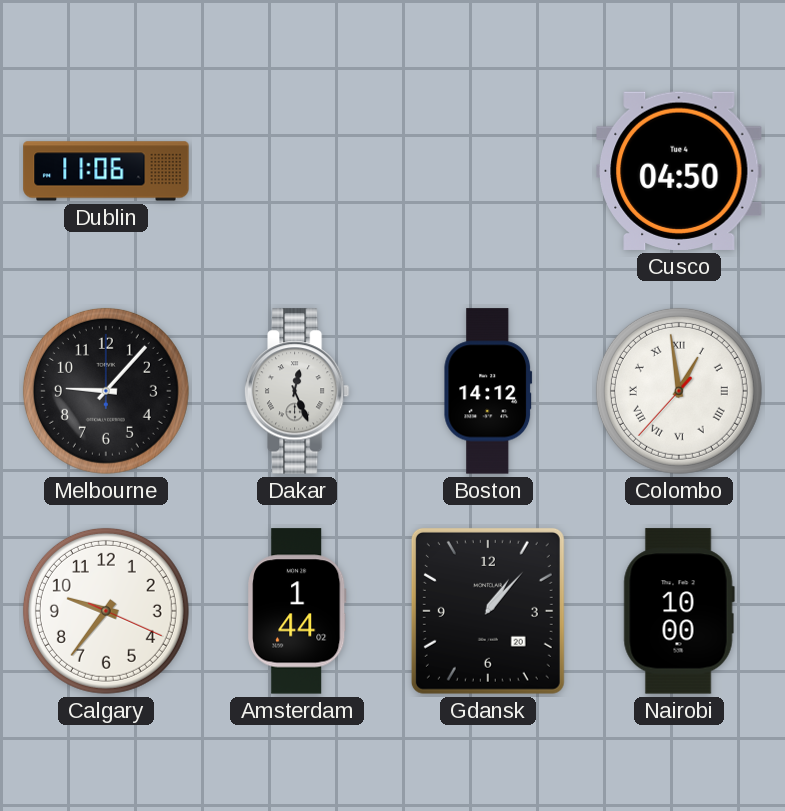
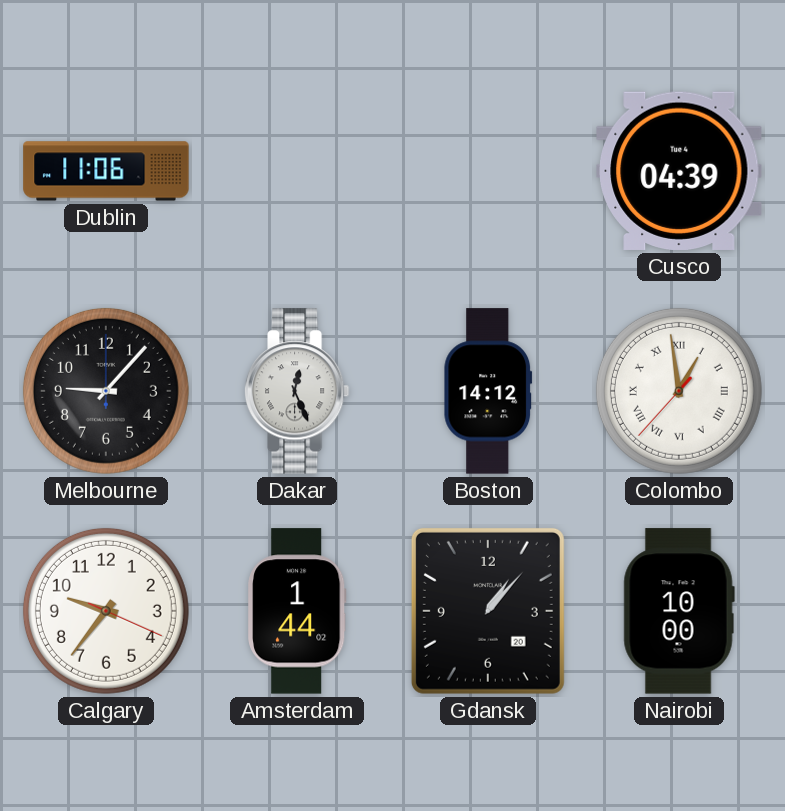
Cusco: 04:50 -> 04:39 (679, 171)
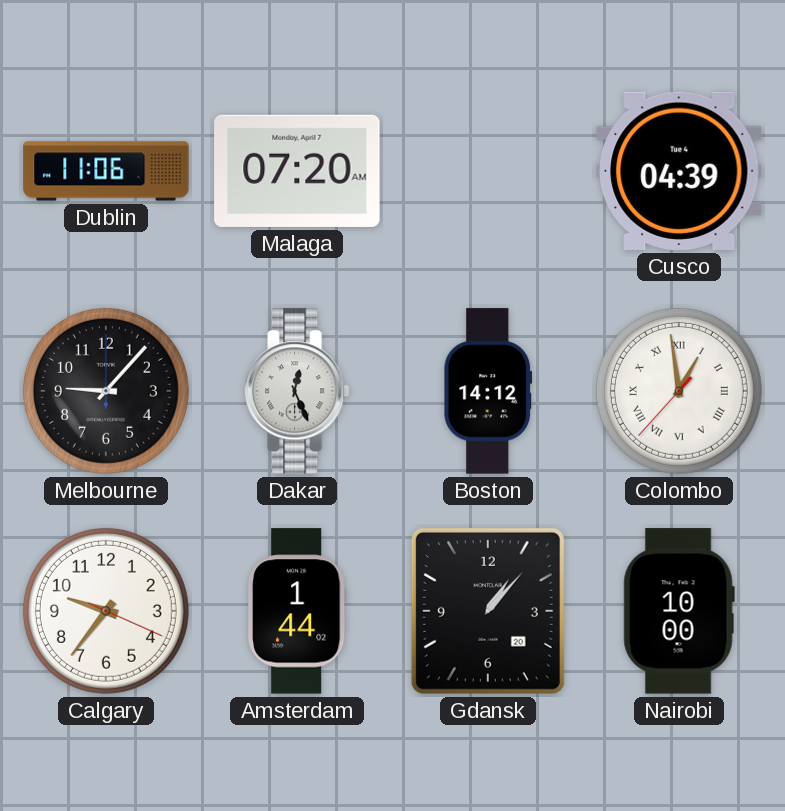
Malaga: none -> 07:20 (297, 171)
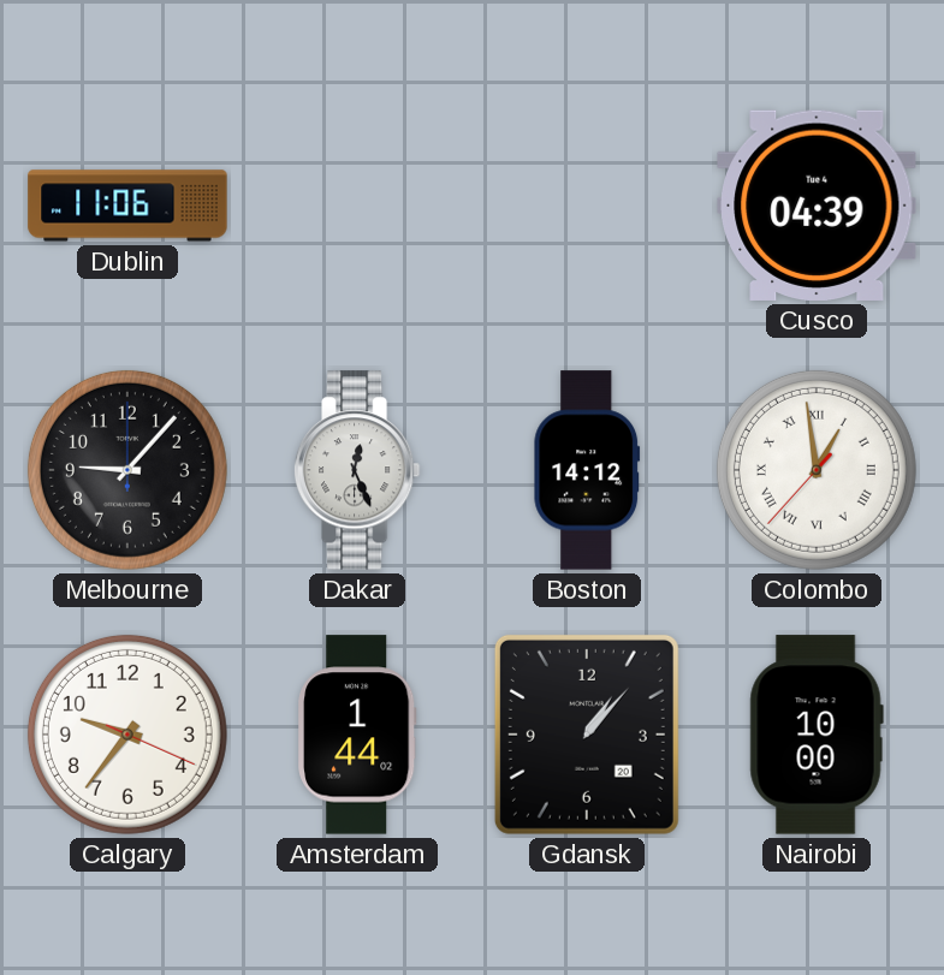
Malaga: 07:20 -> none (297, 171)
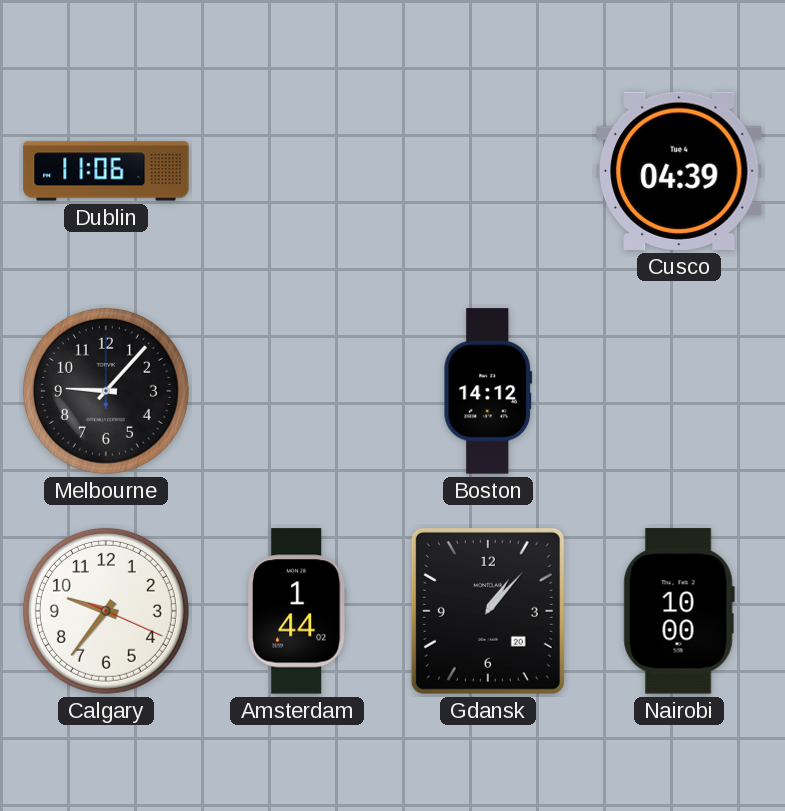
Dakar: 12:26 -> none (357, 470)
Colombo: 12:58 -> none (817, 470)
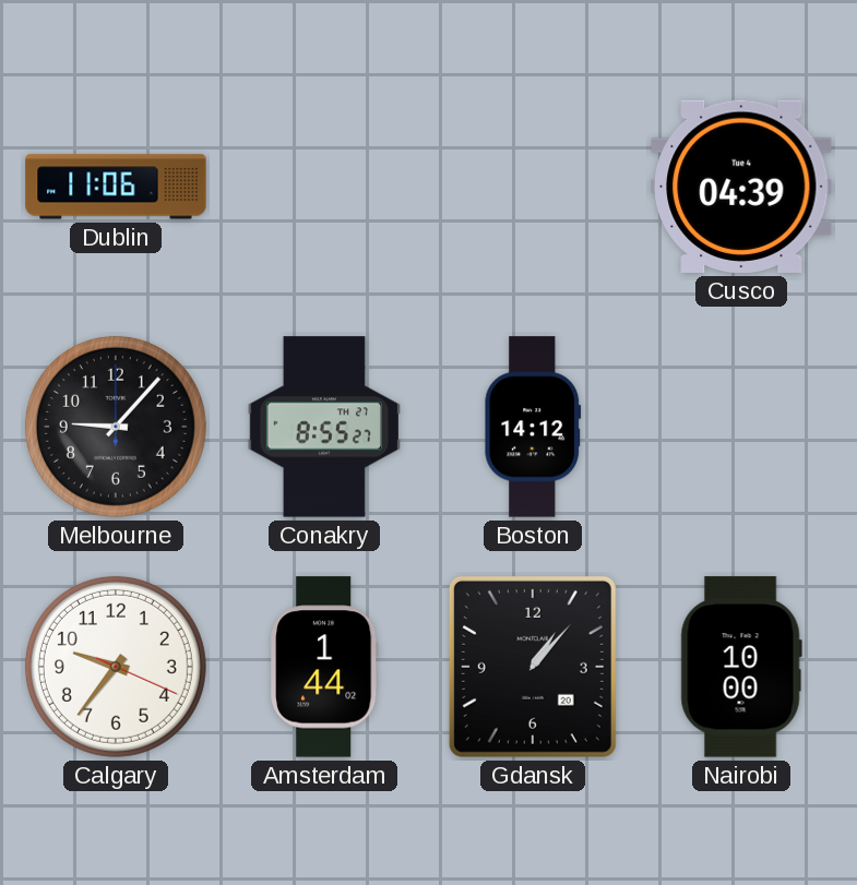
Conakry: none -> 8:55 (323, 427)
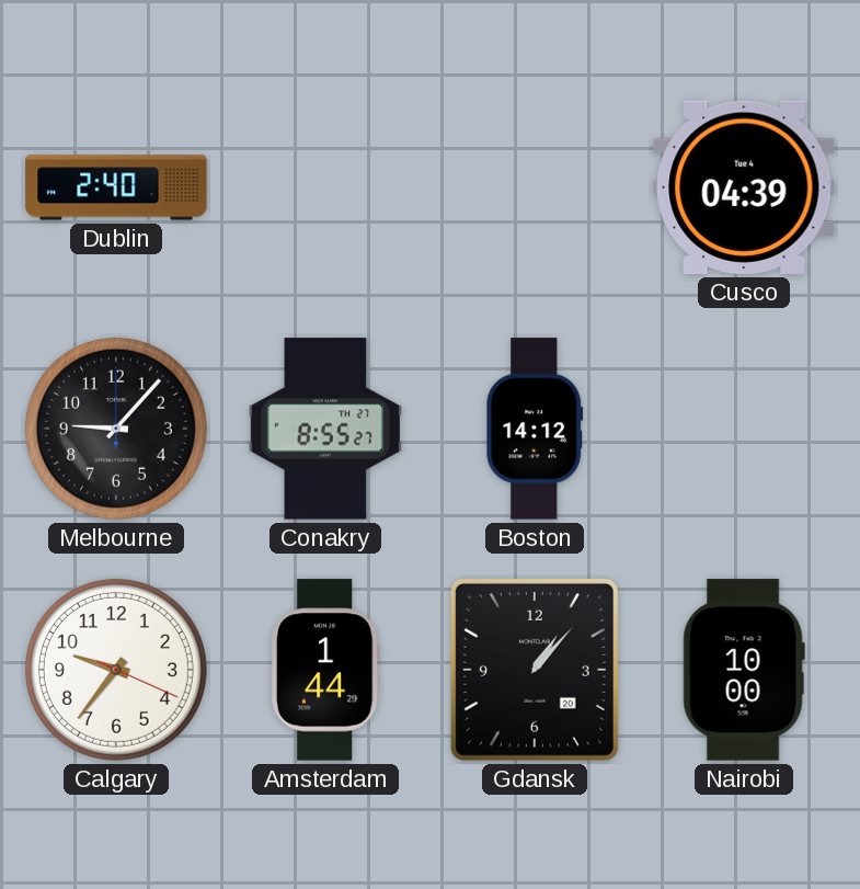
Dublin: 11:06 -> 2:40 (116, 187)
Amsterdam: 1:44:02 -> 1:44:29 (326, 670)
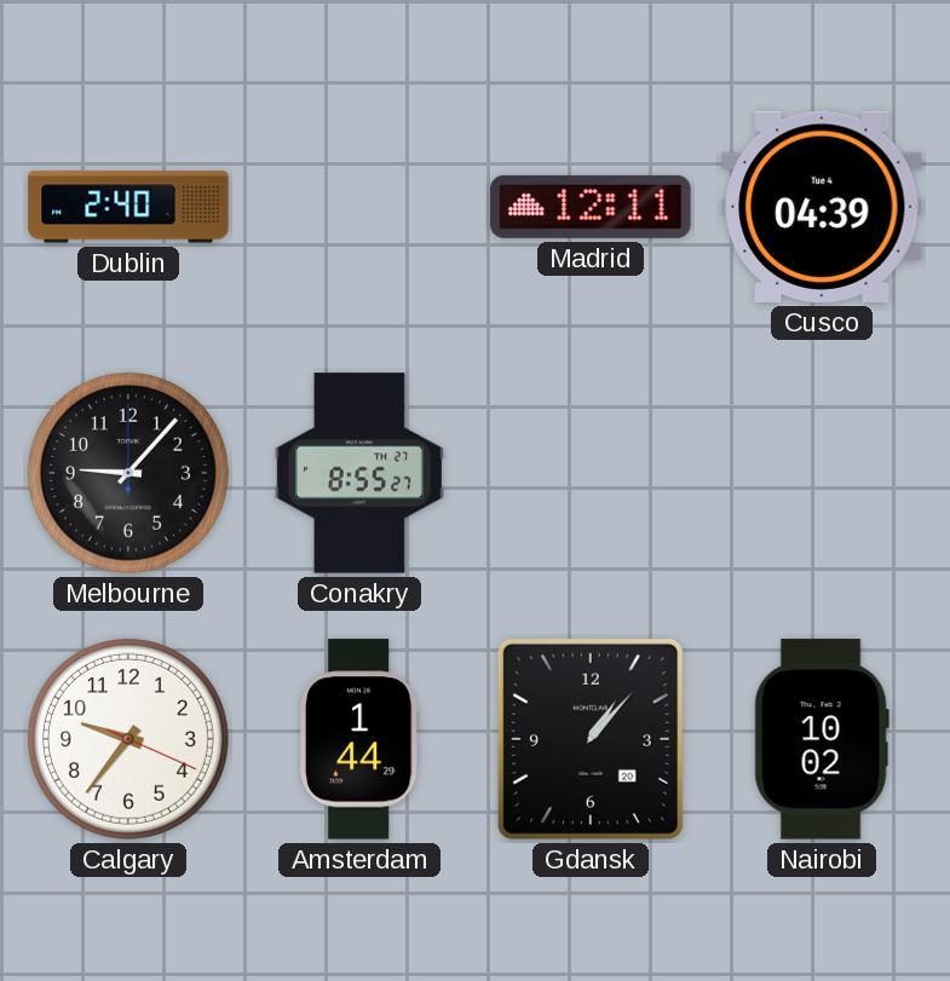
Madrid: none -> 12:11 (591, 207)
Boston: 14:12 -> none (535, 429)
Nairobi: 10:00 -> 10:02 (822, 739)
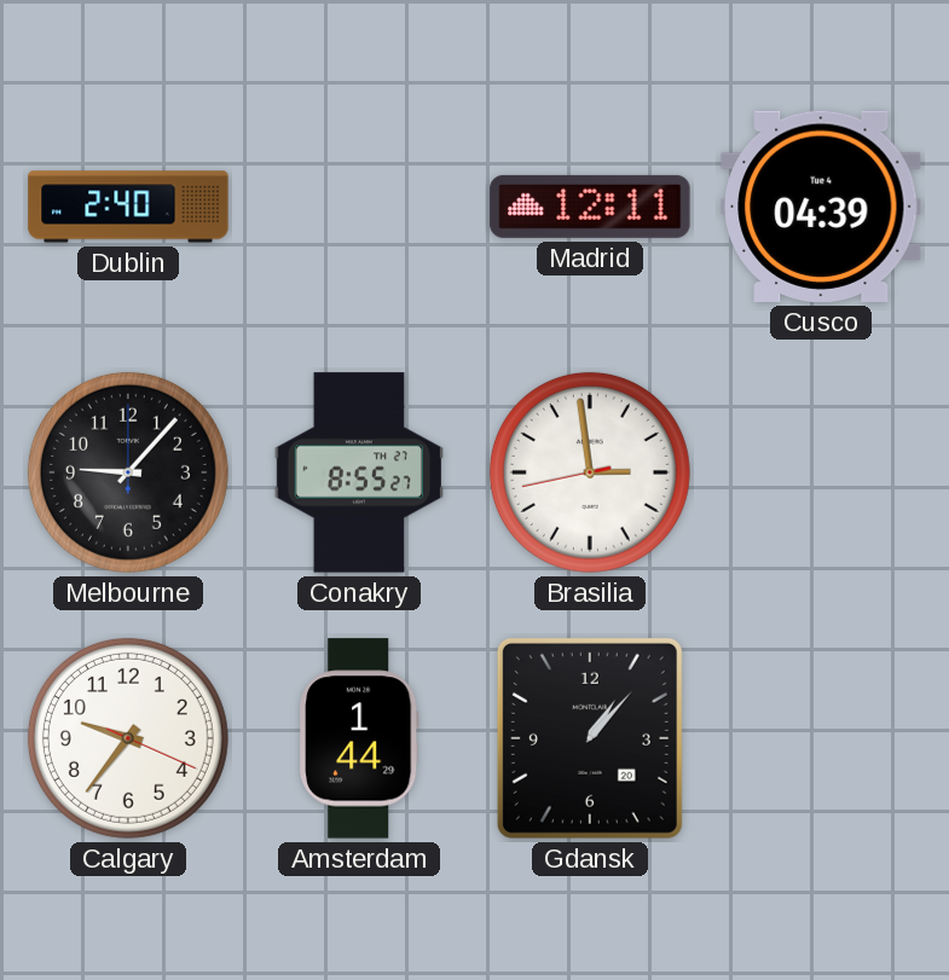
Brasilia: none -> 2:58 (590, 472)
Nairobi: 10:02 -> none (822, 739)
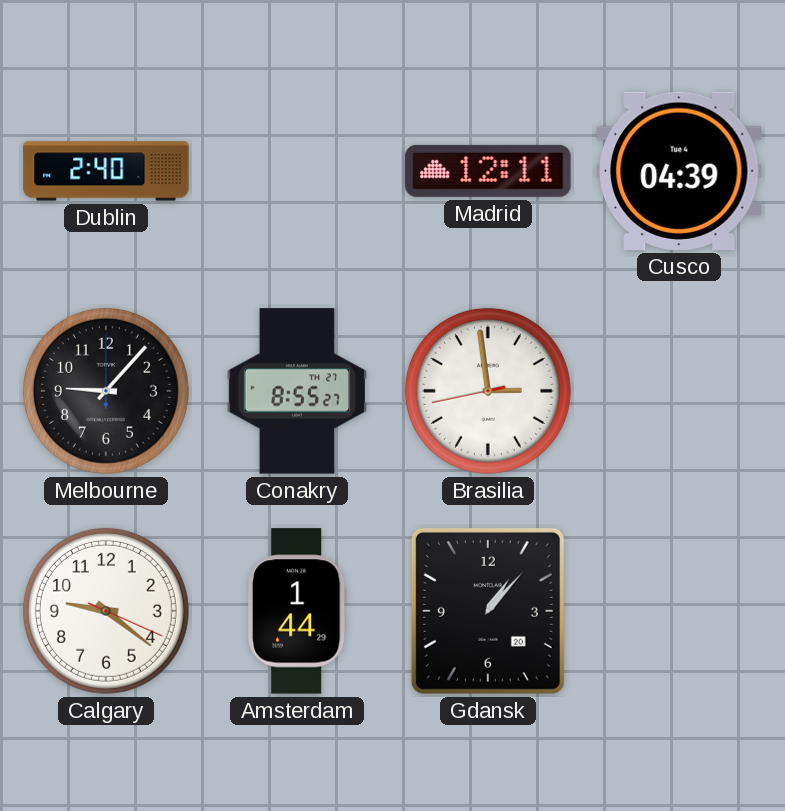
Calgary: 9:36 -> 9:21 (106, 611)
